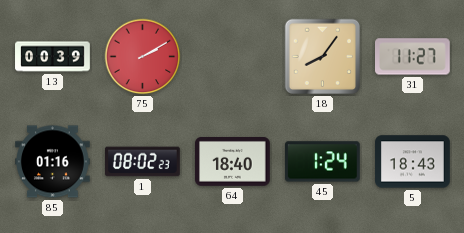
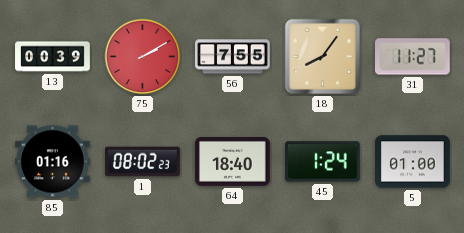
56: none -> 7:55 (233, 57)
5: 18:43 -> 01:00 (413, 162)
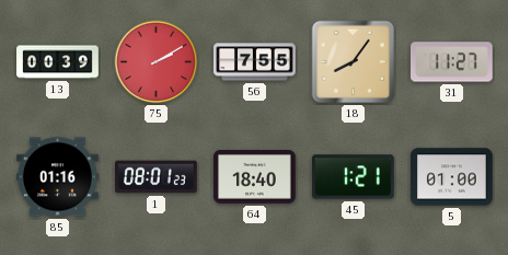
1: 08:02 -> 08:01 (157, 177)
45: 1:24 -> 1:21 (354, 177)
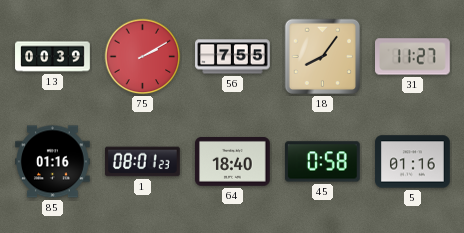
45: 1:21 -> 0:58 (323, 162)
5: 01:00 -> 01:16 (413, 162)
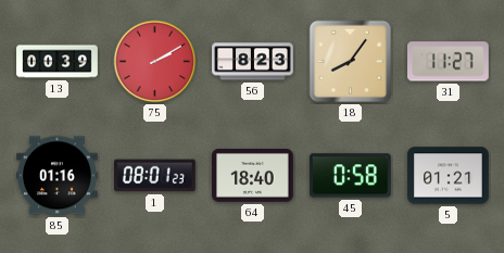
56: 7:55 -> 8:23 (253, 62)
5: 01:16 -> 01:21 (449, 176)
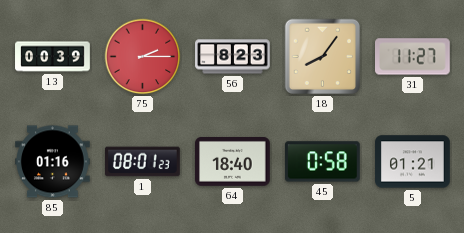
75: 2:10 -> 2:15 (143, 57)
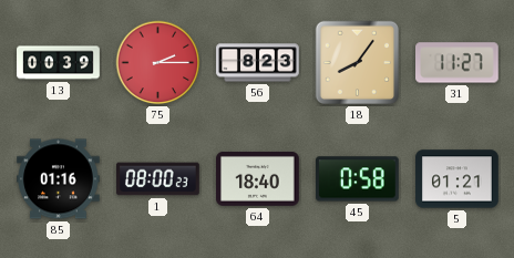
1: 08:01 -> 08:00 (158, 179)
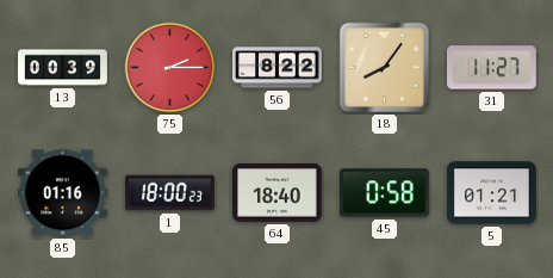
56: 8:23 -> 8:22 (278, 68)
1: 08:00 -> 18:00 (170, 193)
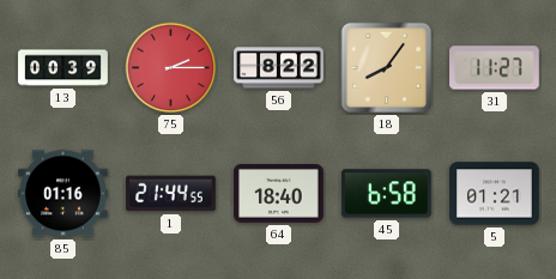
1: 18:00 -> 21:44 (171, 194)
45: 0:58 -> 6:58 (387, 194)
